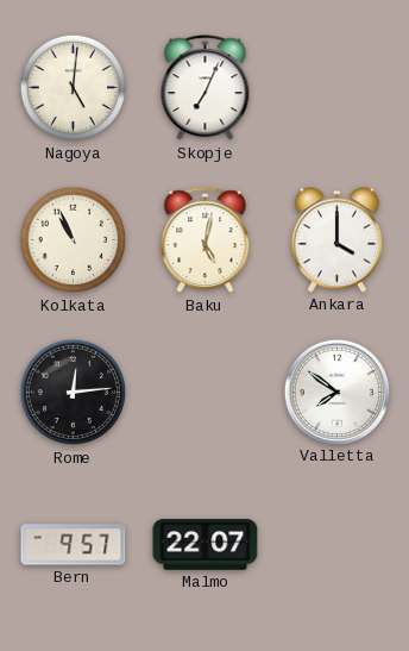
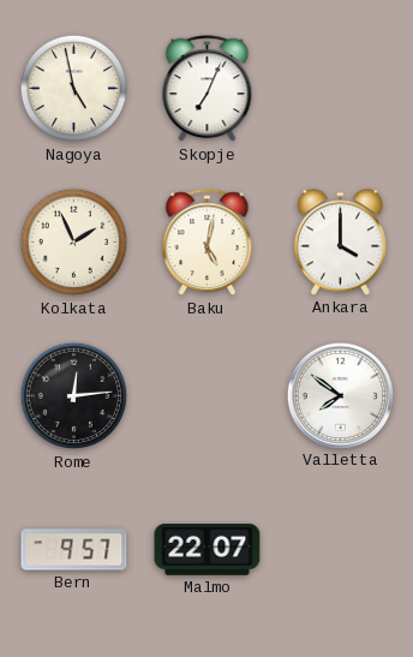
Nagoya: 5:01 -> 4:58 (74, 89)
Kolkata: 10:56 -> 1:56 (74, 243)
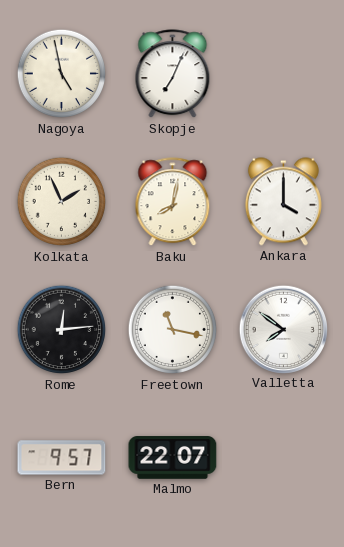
Baku: 5:02 -> 8:02 (173, 202)
Freetown: none -> 11:17 (173, 330)
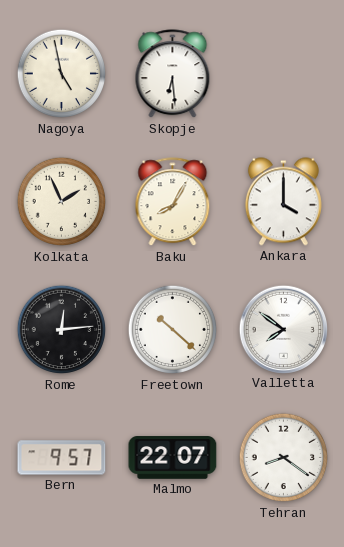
Skopje: 7:04 -> 6:29 (173, 74)
Baku: 8:02 -> 8:05 (173, 202)
Freetown: 11:17 -> 10:22 (173, 330)
Tehran: none -> 8:21 (284, 458)
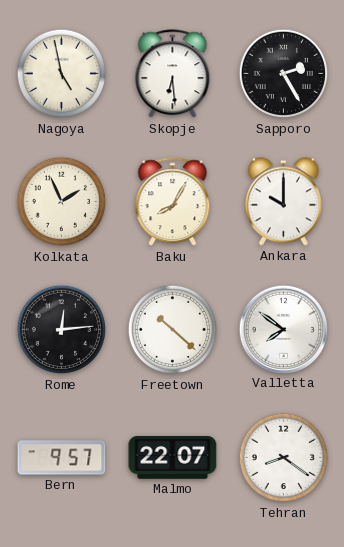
Sapporo: none -> 2:25 (284, 74)
Ankara: 4:00 -> 10:00 (283, 202)
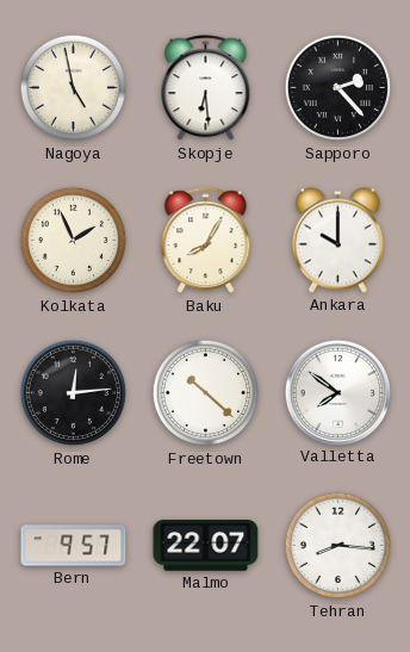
Sapporo: 2:25 -> 2:23 (338, 88)
Tehran: 8:21 -> 8:16 (338, 546)
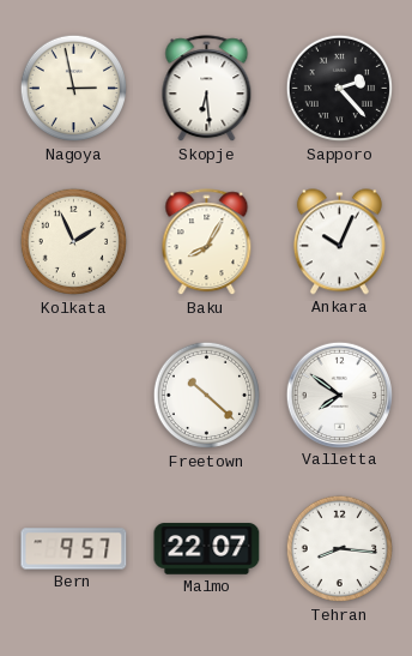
Nagoya: 4:58 -> 2:58 (74, 89)
Ankara: 10:00 -> 10:04 (339, 242)
Rome: 12:14 -> none (74, 393)
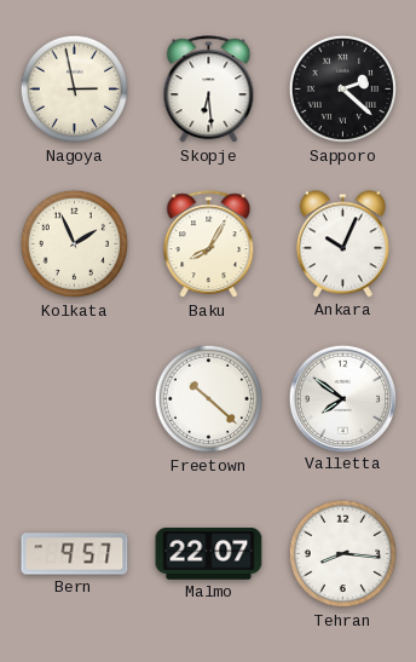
Sapporo: 2:23 -> 2:22 (343, 90)
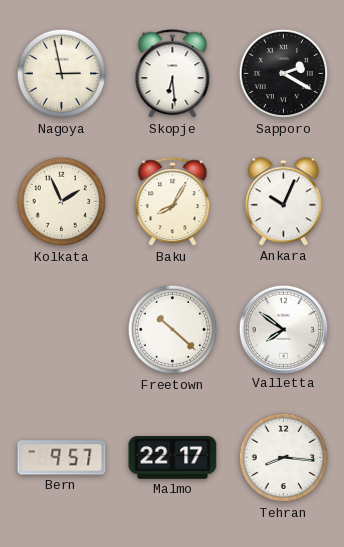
Sapporo: 2:22 -> 2:20 (284, 74)
Malmo: 22:07 -> 22:17 (173, 458)
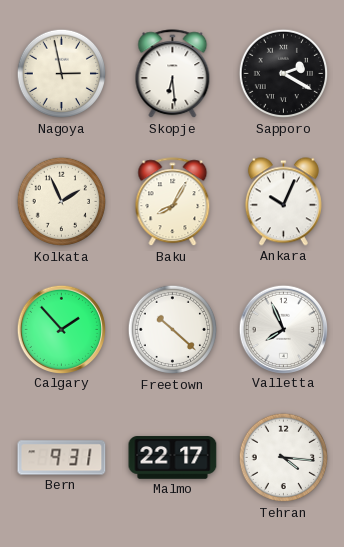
Calgary: none -> 1:53 (61, 329)
Valletta: 7:51 -> 7:56 (283, 329)
Bern: 9:57 -> 9:31 (62, 458)
Tehran: 8:16 -> 4:16 (284, 458)
